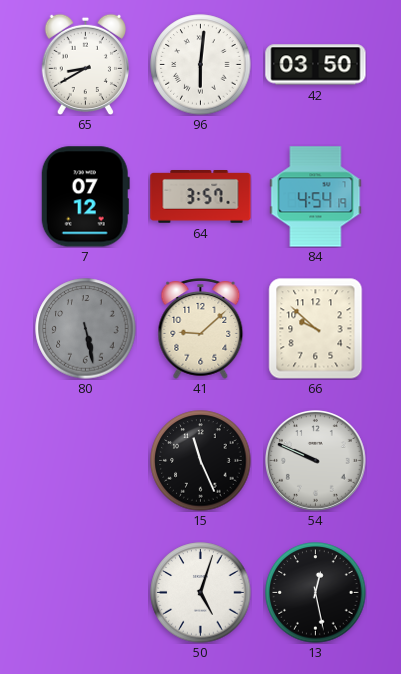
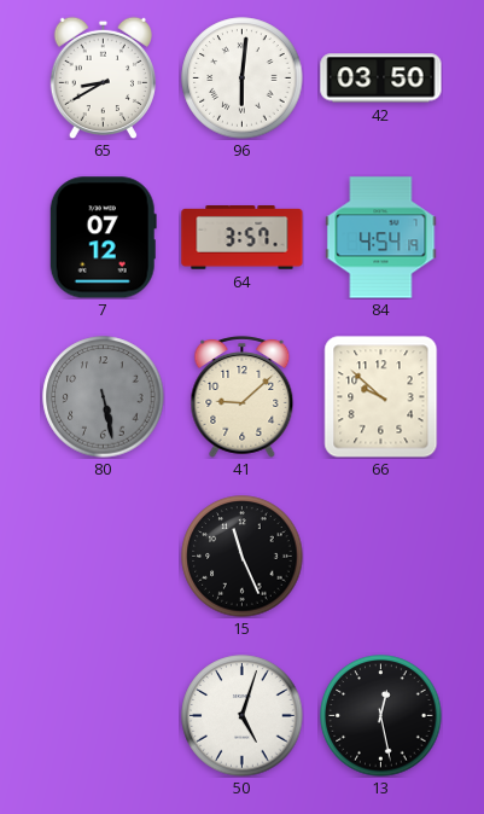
54: 9:49 -> none (316, 461)
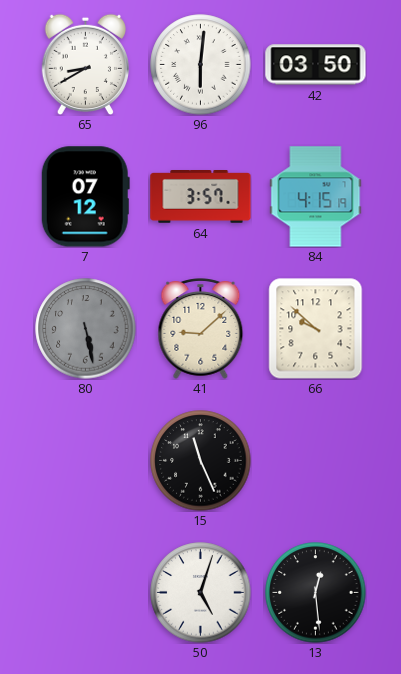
84: 4:54 -> 4:15 (316, 197)
13: 12:28 -> 12:29 (316, 593)
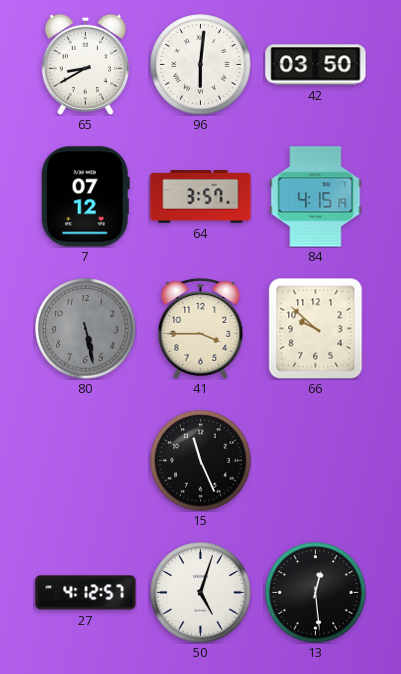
41: 9:08 -> 3:45 (201, 329)
27: none -> 4:12 (86, 593)
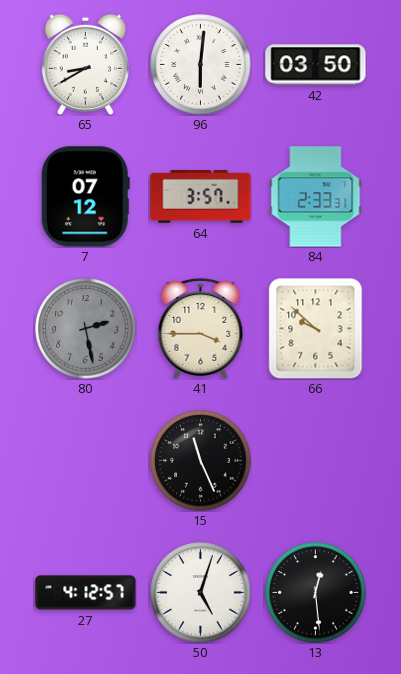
84: 4:15 -> 2:33 (316, 197)
80: 5:28 -> 2:28 (86, 329)
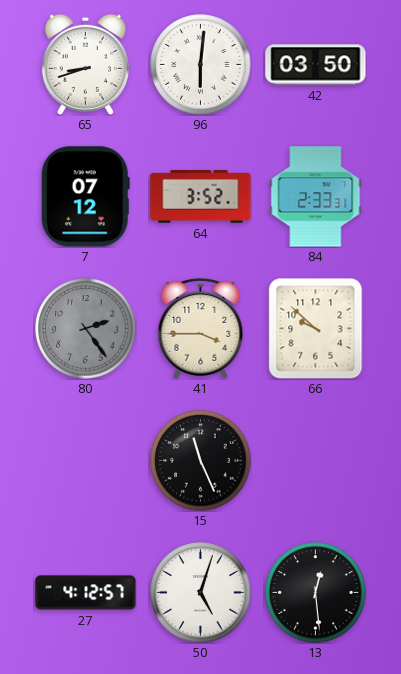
65: 8:40 -> 8:42 (85, 64)
64: 3:57 -> 3:52 (201, 197)
80: 2:28 -> 2:24 (86, 329)
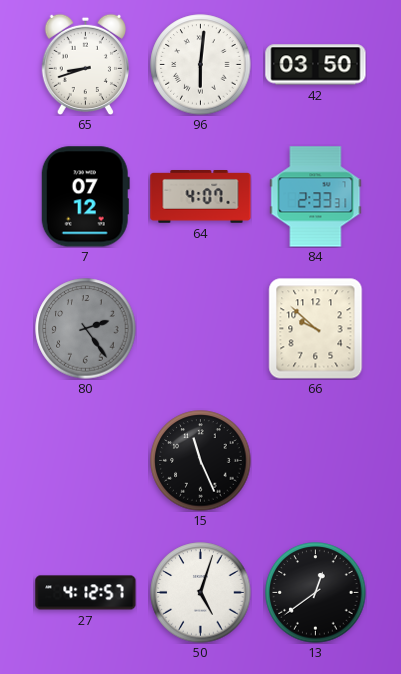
64: 3:52 -> 4:07 (201, 197)
41: 3:45 -> none (201, 329)
13: 12:29 -> 12:39 (316, 593)
